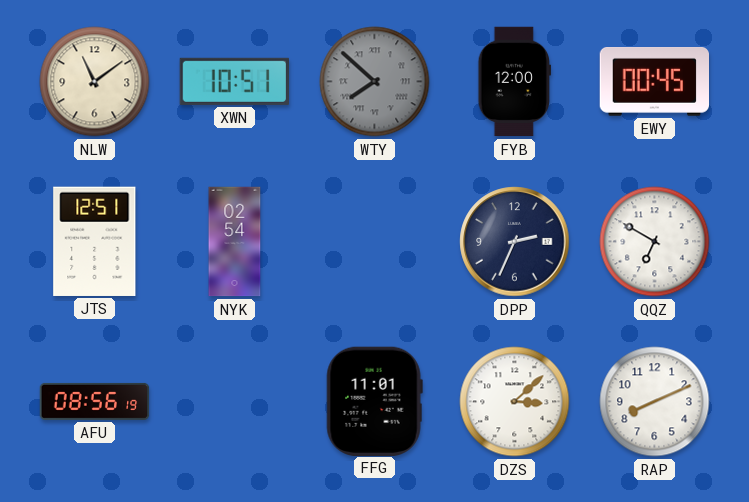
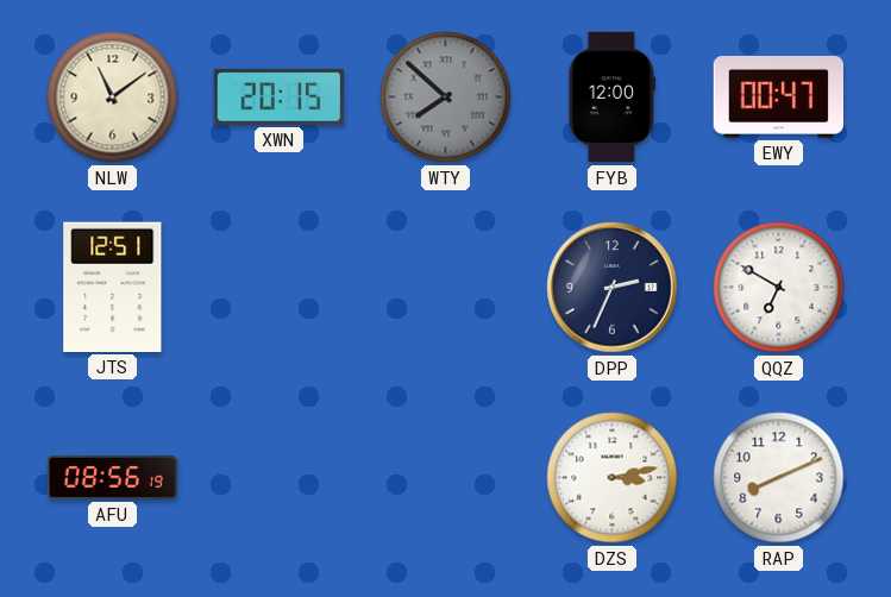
XWN: 10:51 -> 20:15 (278, 96)
EWY: 00:45 -> 00:47 (778, 98)
NYK: 02:54 -> none (235, 242)
FFG: 11:01 -> none (374, 401)
DZS: 3:08 -> 3:13 (613, 478)
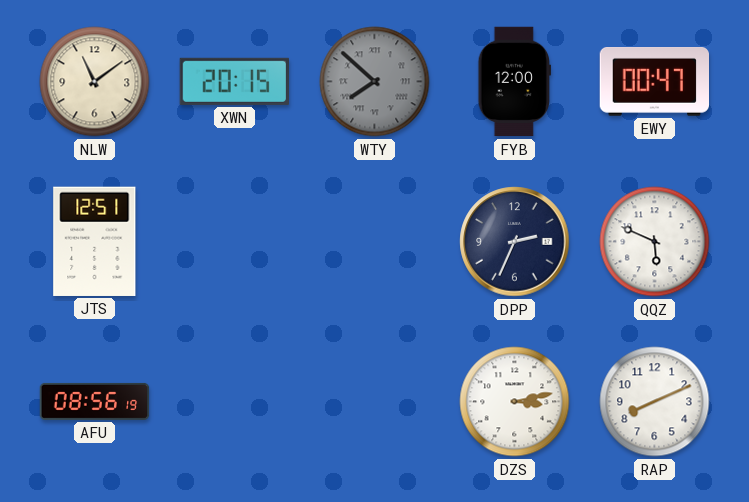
QQZ: 6:50 -> 5:49 (655, 242)
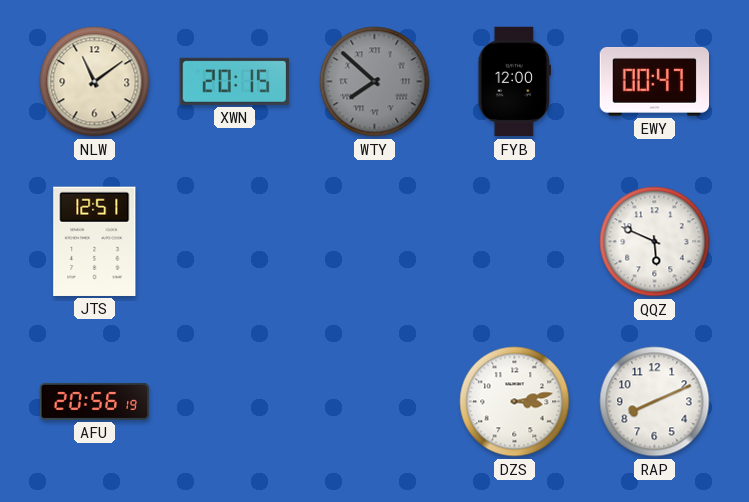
DPP: 2:34 -> none (515, 242)
AFU: 08:56 -> 20:56 (95, 401)
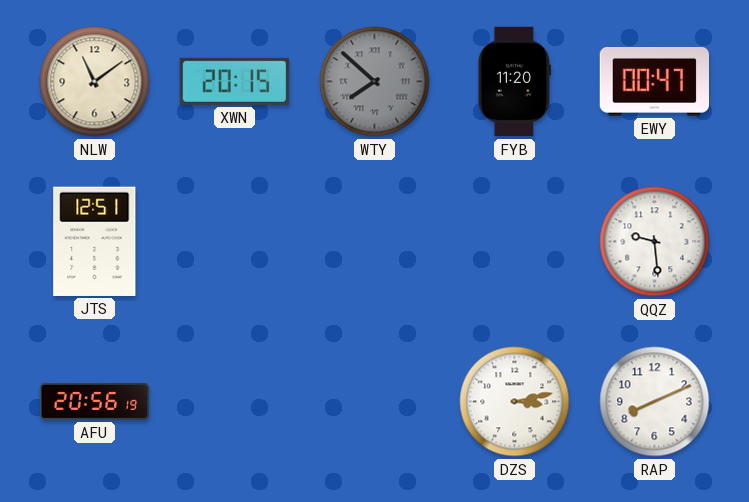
FYB: 12:00 -> 11:20 (514, 82)
QQZ: 5:49 -> 9:29 (655, 242)
